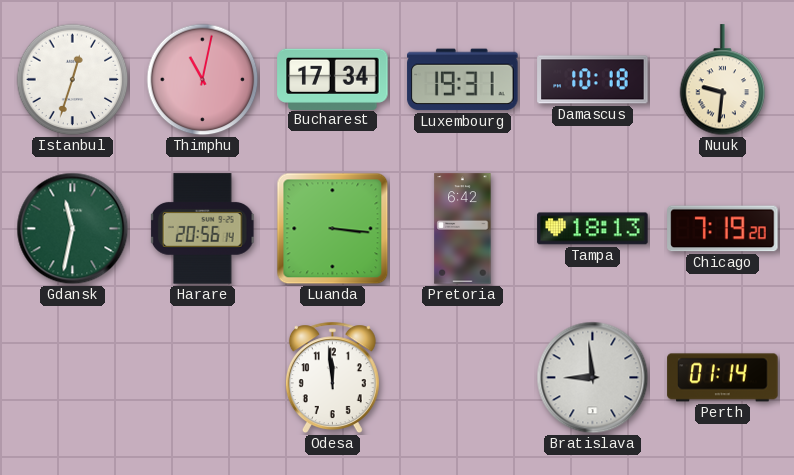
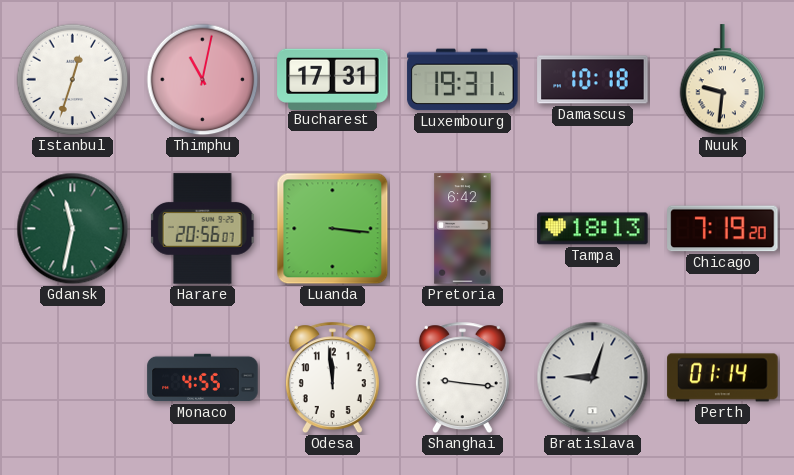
Bucharest: 17:34 -> 17:31 (333, 79)
Harare: 20:56:14 -> 20:56:07 (202, 229)
Monaco: none -> 4:55 (203, 378)
Shanghai: none -> 9:16 (462, 378)
Bratislava: 8:59 -> 9:03 (593, 378)
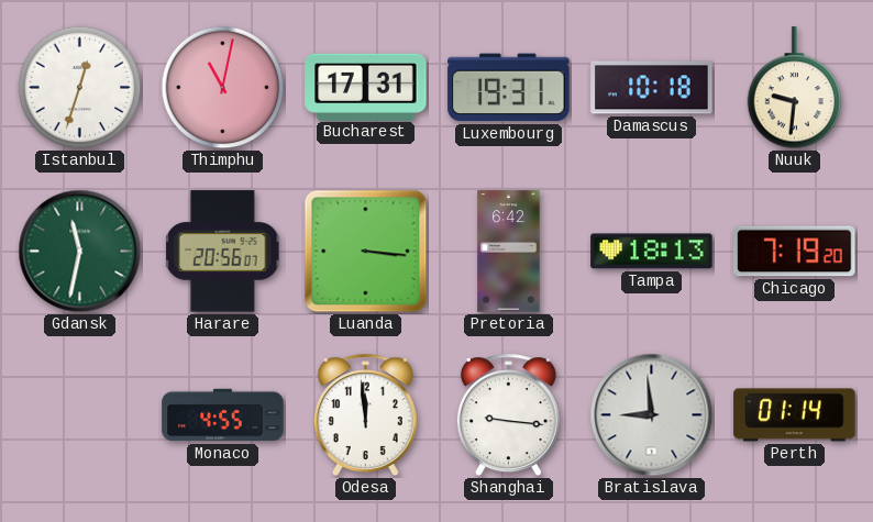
Bratislava: 9:03 -> 8:59 (652, 415)
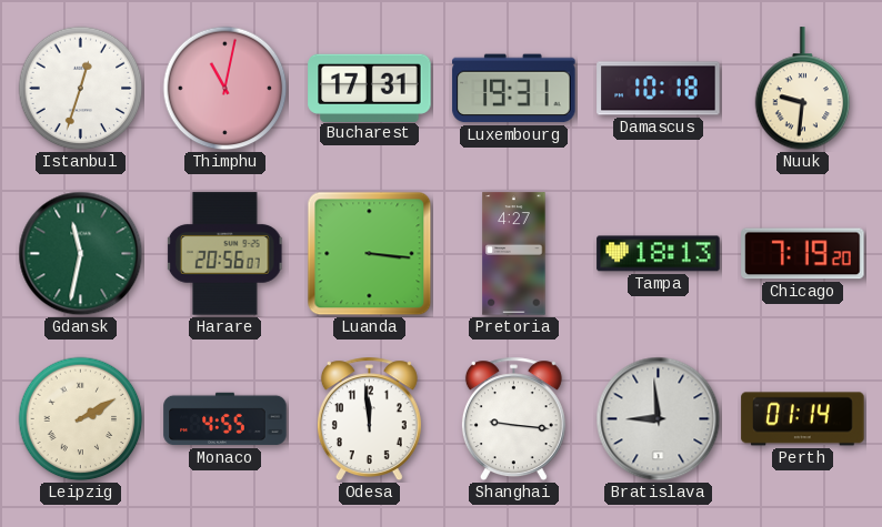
Pretoria: 6:42 -> 4:27 (514, 254)
Leipzig: none -> 2:10 (81, 419)
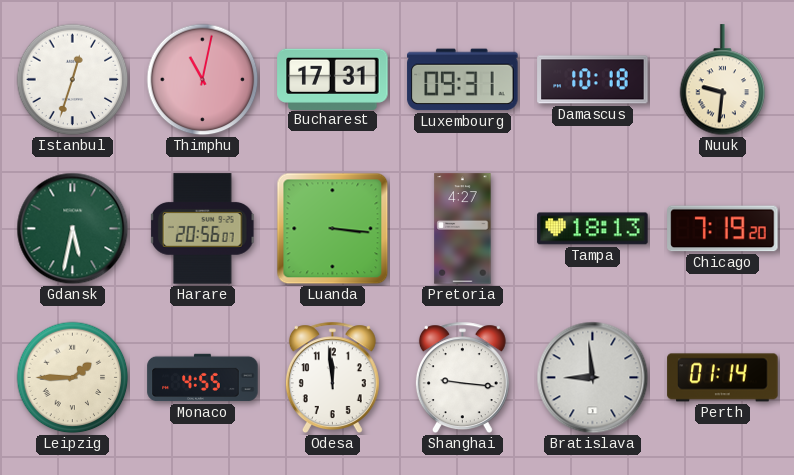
Luxembourg: 19:31 -> 09:31 (463, 80)
Gdansk: 11:32 -> 5:32 (73, 229)
Leipzig: 2:10 -> 1:45 (73, 378)
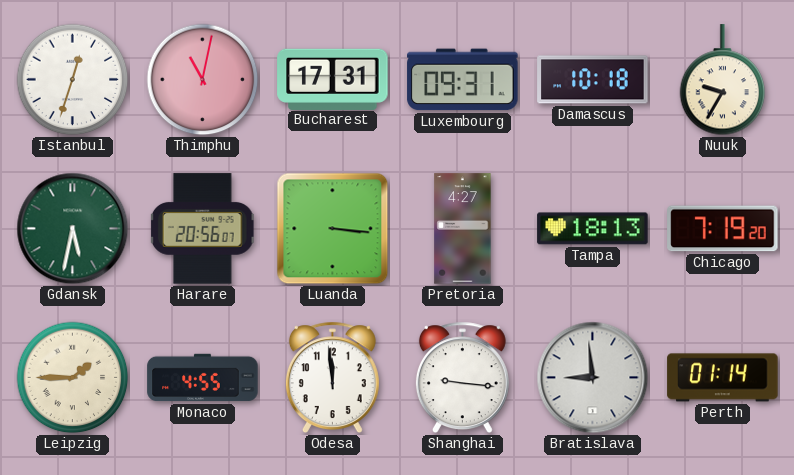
Nuuk: 9:31 -> 9:35 (723, 80)
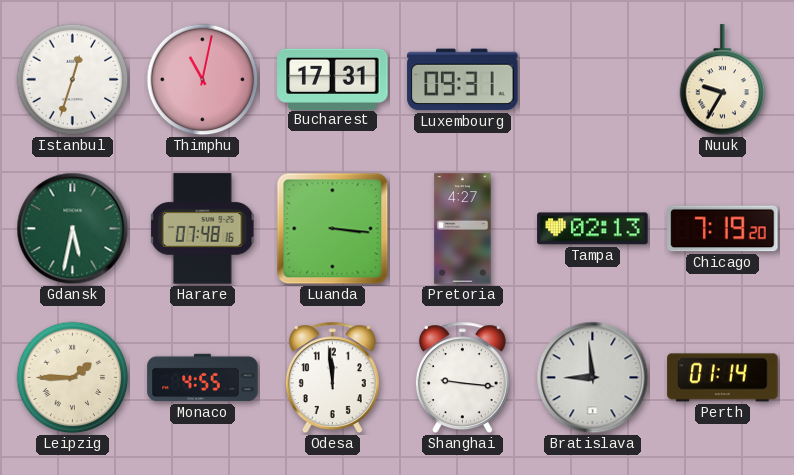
Damascus: 10:18 -> none (593, 80)
Harare: 20:56 -> 07:48 (202, 229)
Tampa: 18:13 -> 02:13 (593, 229)
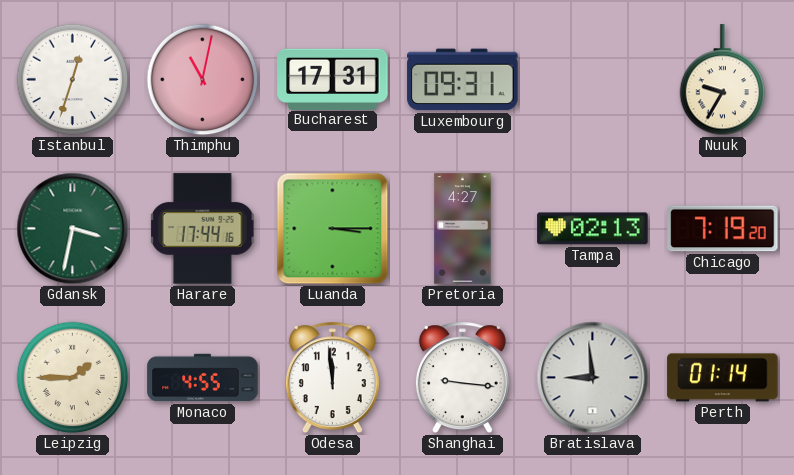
Gdansk: 5:32 -> 3:32 (73, 229)
Harare: 07:48 -> 17:44 (202, 229)
Luanda: 3:16 -> 3:15 (333, 229)
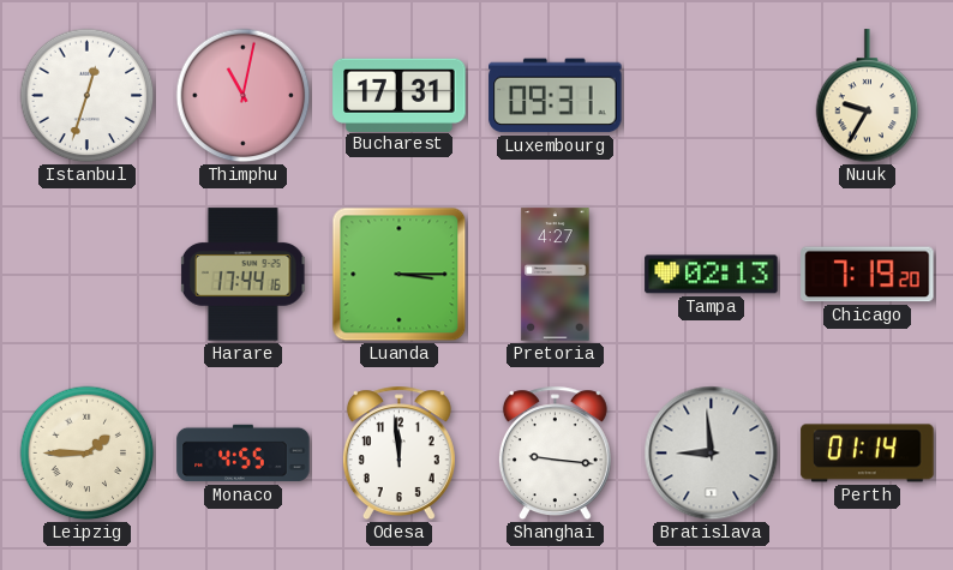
Gdansk: 3:32 -> none (73, 229)
